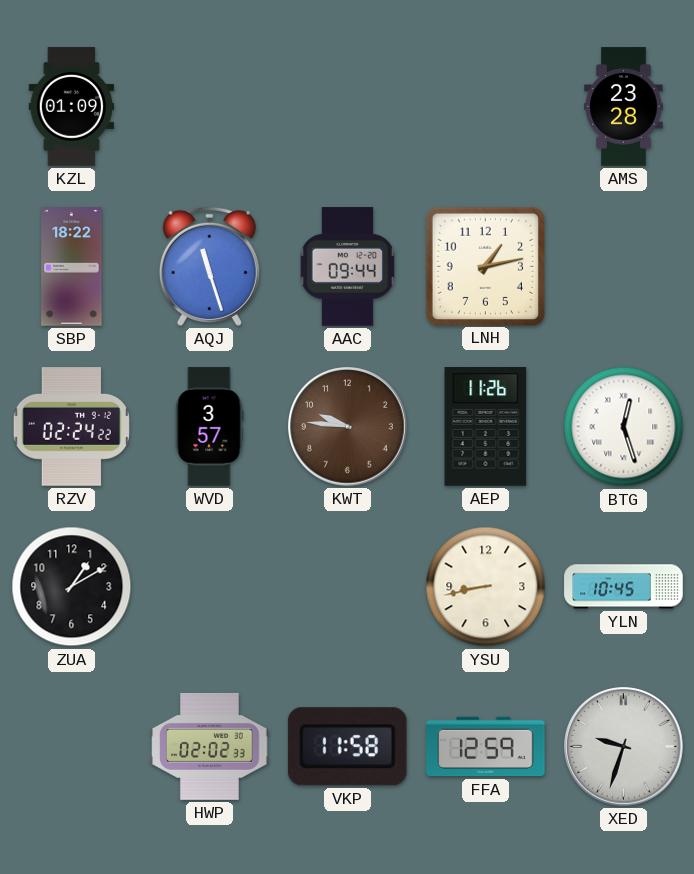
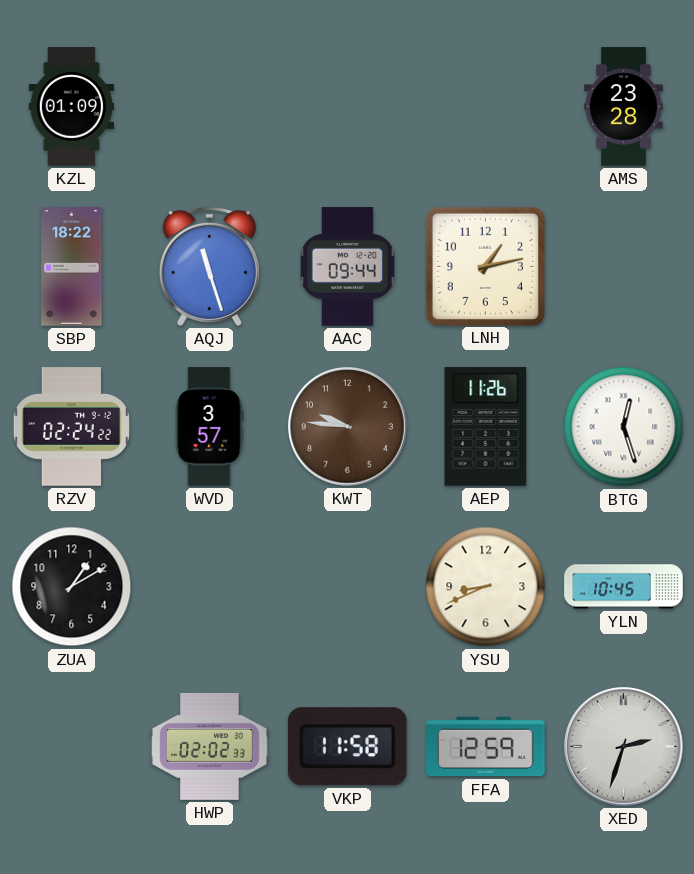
YSU: 8:43 -> 8:41 (486, 587)
XED: 9:33 -> 2:33 (624, 747)
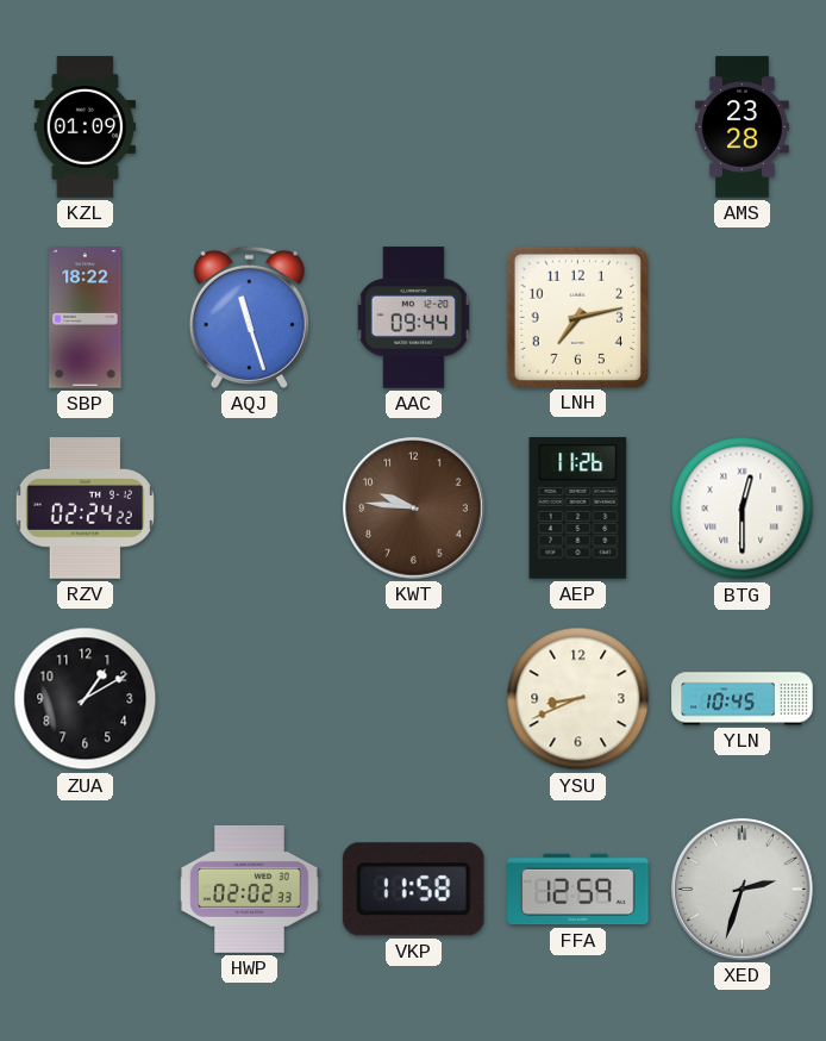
LNH: 1:13 -> 7:13 (577, 317)
WVD: 3:57 -> none (209, 427)
BTG: 12:27 -> 12:30 (743, 509)
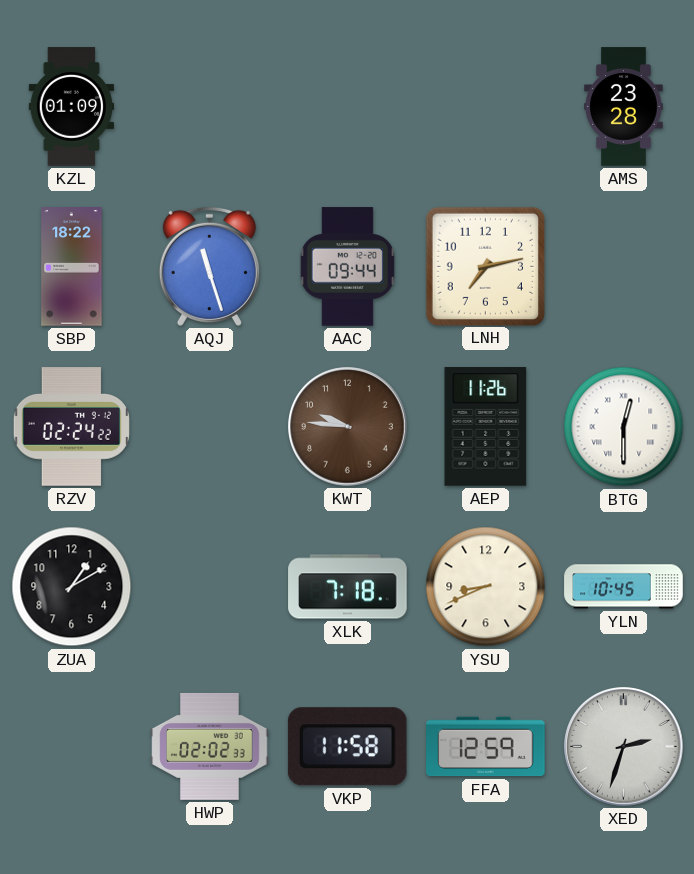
XLK: none -> 7:18 (348, 587)
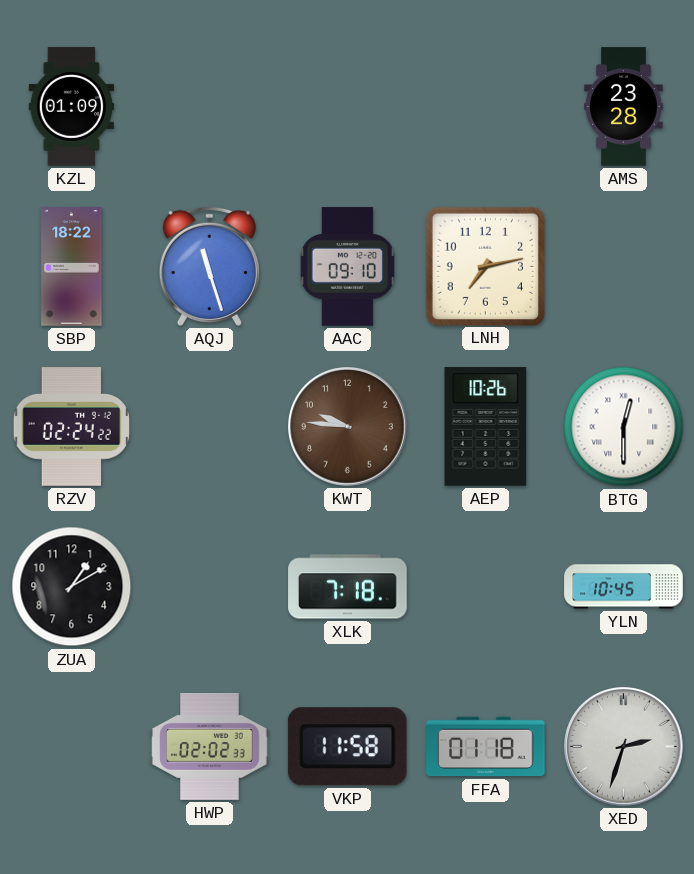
AAC: 09:44 -> 09:10 (347, 267)
AEP: 11:26 -> 10:26 (486, 427)
YSU: 8:41 -> none (486, 587)
FFA: 12:59 -> 01:18 (486, 747)
